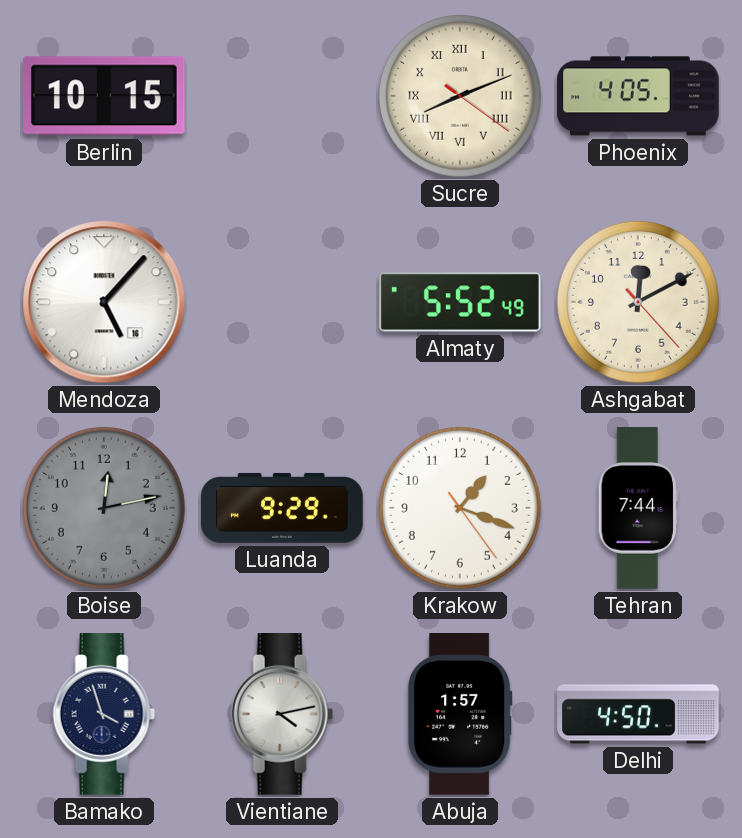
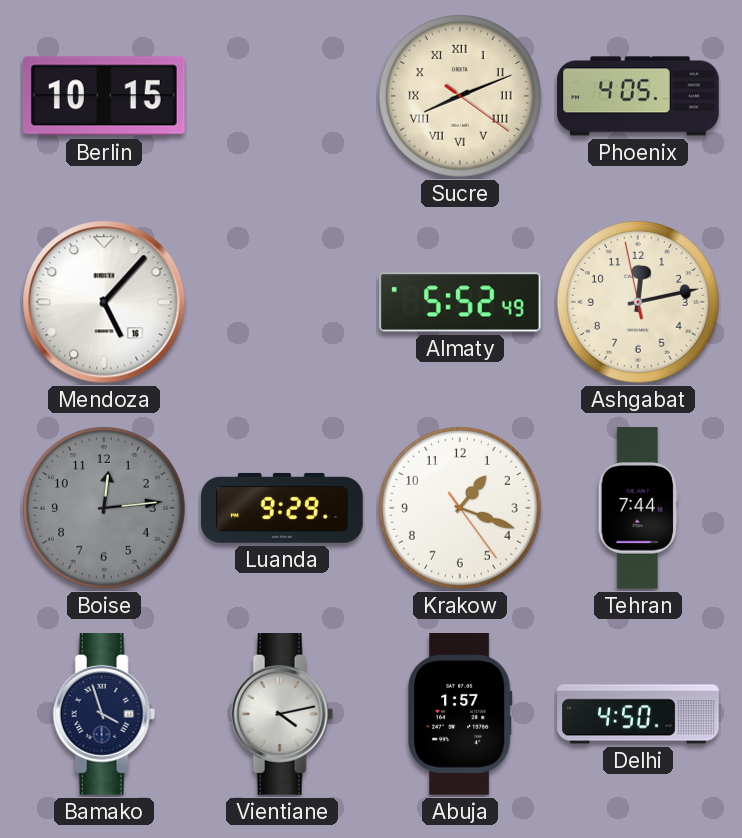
Ashgabat: 12:10 -> 12:12 (638, 302)
Boise: 12:13 -> 12:14 (104, 508)
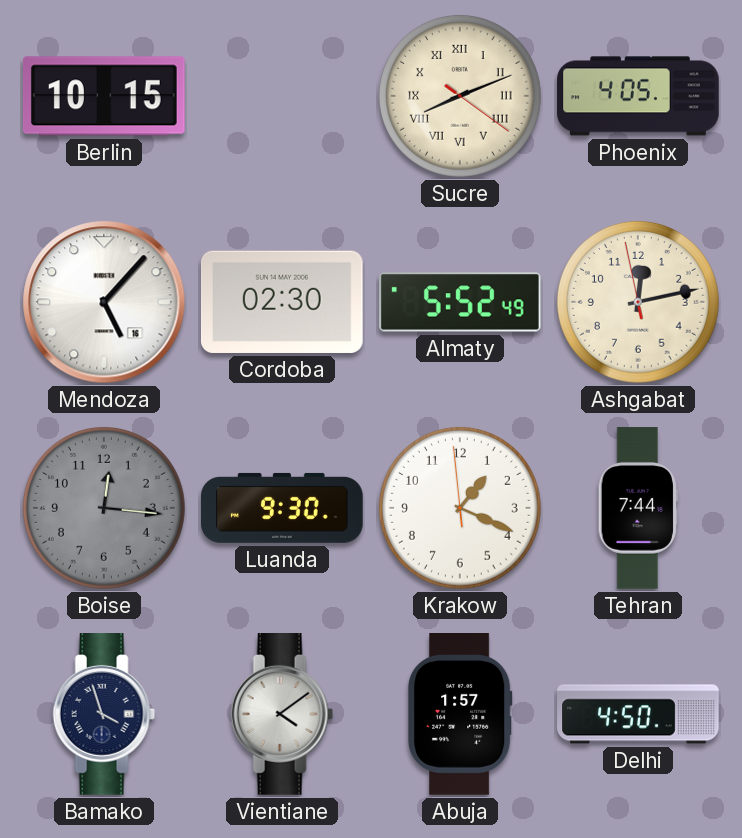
Cordoba: none -> 02:30 (282, 302)
Boise: 12:14 -> 12:16 (104, 508)
Luanda: 9:29 -> 9:30 (282, 508)
Krakow: 1:18:24 -> 1:18:59 (460, 508)
Vientiane: 4:13 -> 4:09 (282, 715)
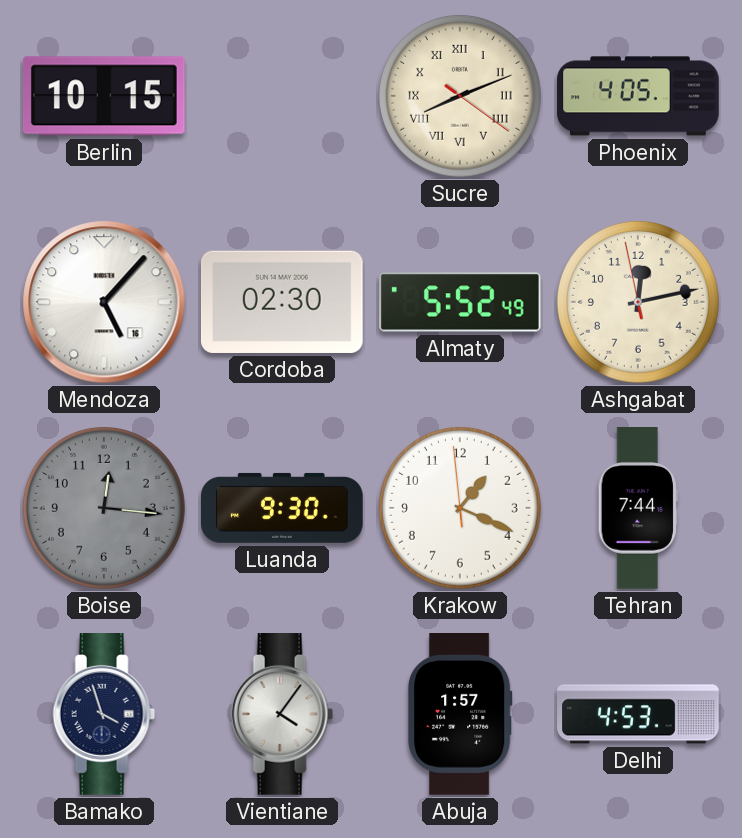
Vientiane: 4:09 -> 4:06 (282, 715)
Delhi: 4:50 -> 4:53 (638, 714)
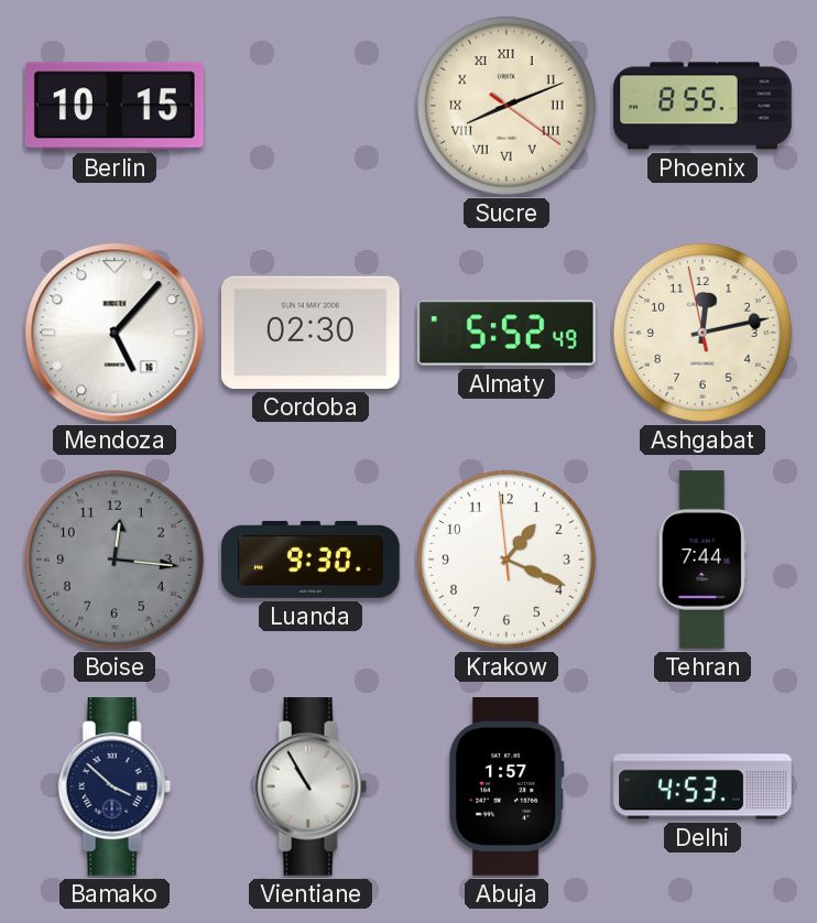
Phoenix: 4:05 -> 8:55 (702, 106)
Bamako: 3:57 -> 3:52 (115, 788)
Vientiane: 4:06 -> 10:55 (311, 788)
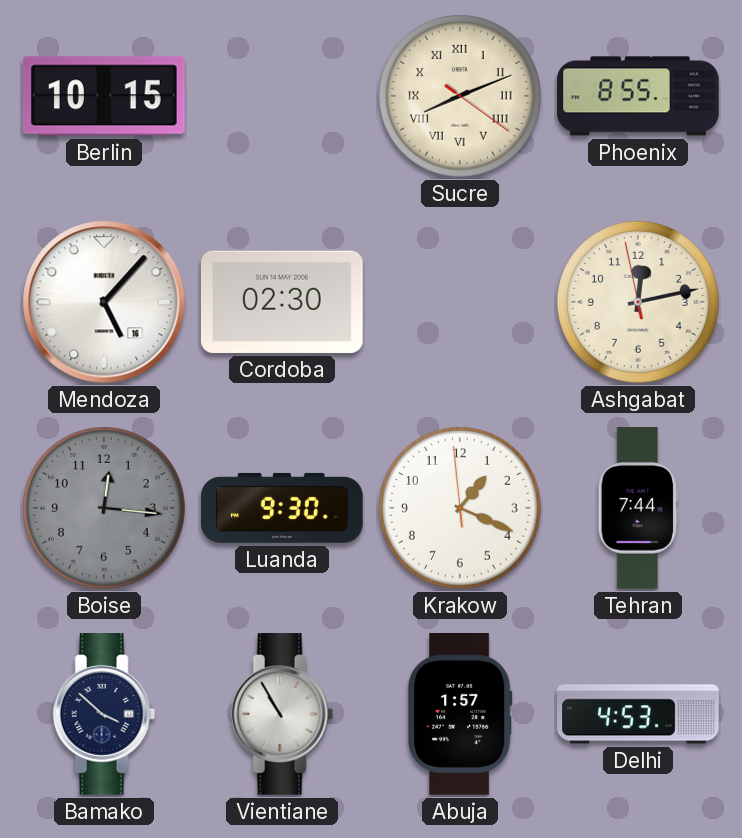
Almaty: 5:52 -> none (508, 333)
